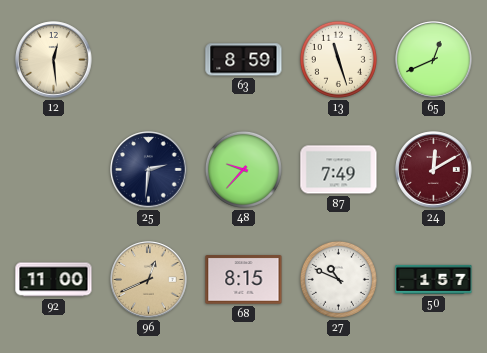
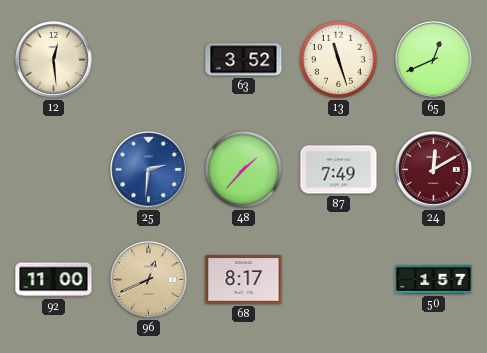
63: 8:59 -> 3:52 (244, 60)
25 dial: navy -> blue (149, 170)
48: 9:37 -> 1:37 (243, 169)
68: 8:15 -> 8:17 (244, 280)
27: 10:49 -> none (338, 279)
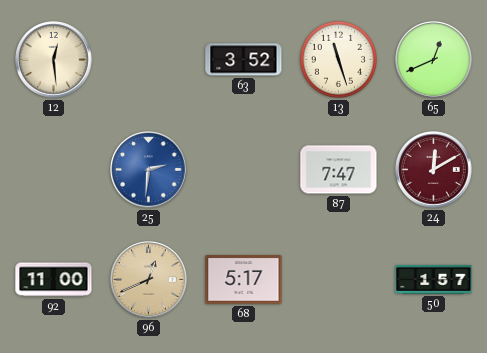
48: 1:37 -> none (243, 169)
87: 7:49 -> 7:47 (339, 170)
68: 8:17 -> 5:17 (244, 280)
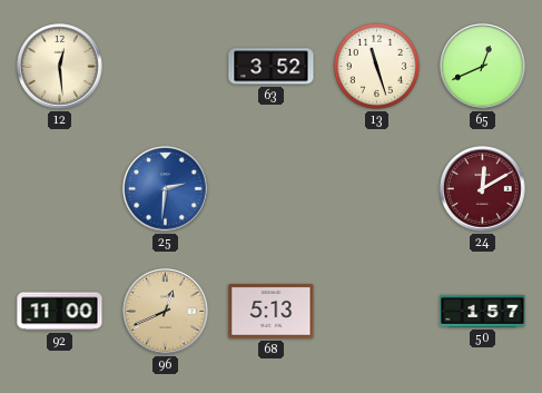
87: 7:47 -> none (339, 170)
68: 5:17 -> 5:13 (272, 312)
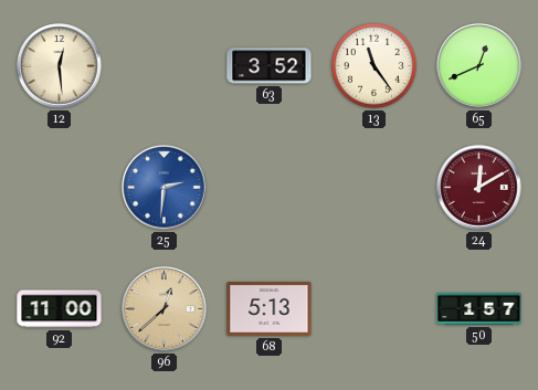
13: 11:27 -> 11:24 (373, 65)
96: 12:41 -> 12:38 (165, 309)
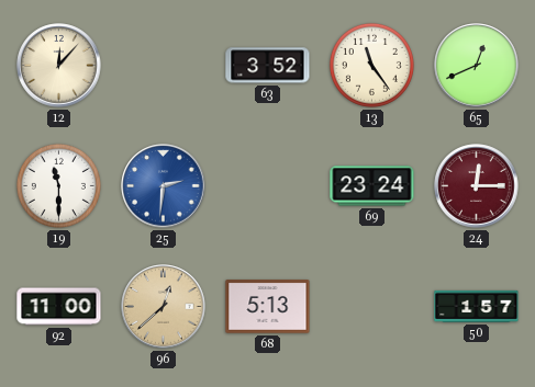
12: 12:29 -> 12:07 (59, 66)
19: none -> 11:30 (58, 185)
69: none -> 23:24 (372, 186)
24: 12:10 -> 12:15 (477, 186)
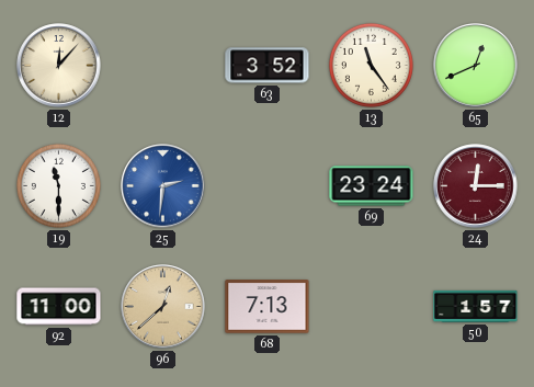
68: 5:13 -> 7:13 (268, 307)
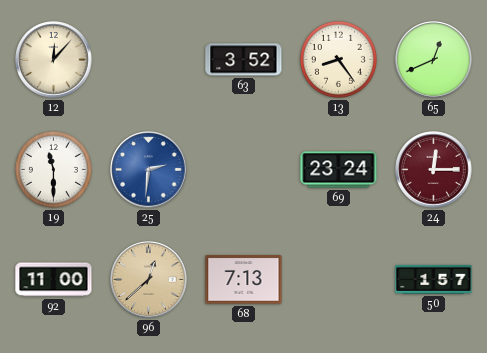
13: 11:24 -> 8:24 (338, 59)
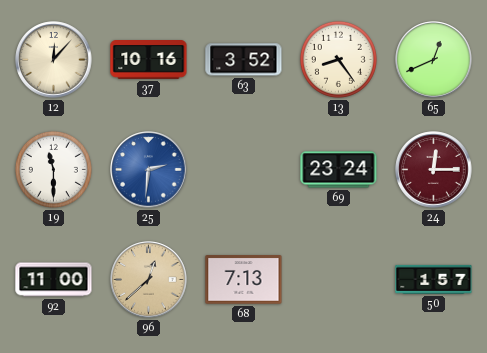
37: none -> 10:16 (149, 60)
